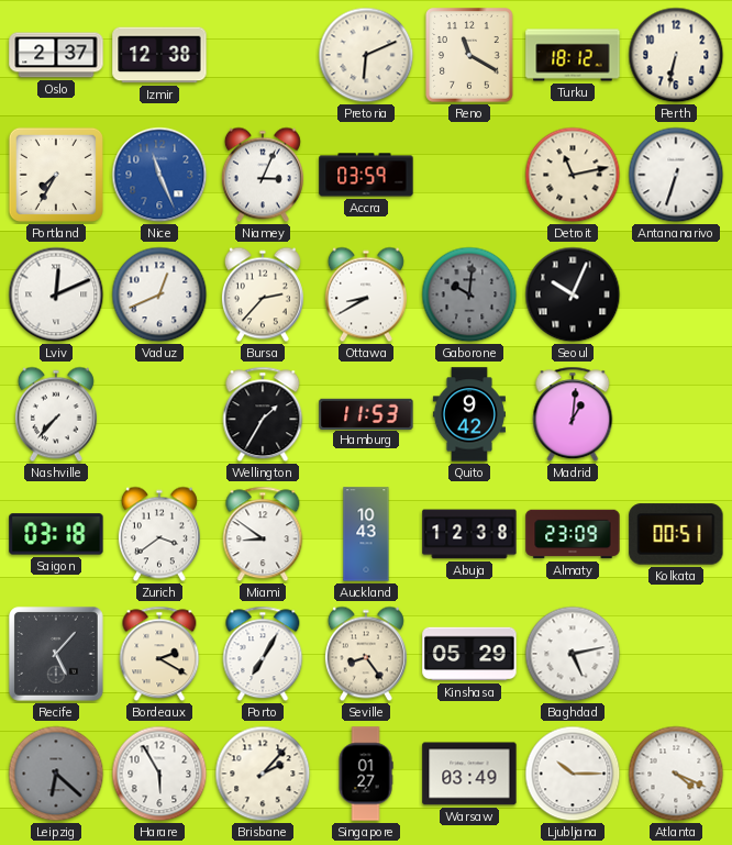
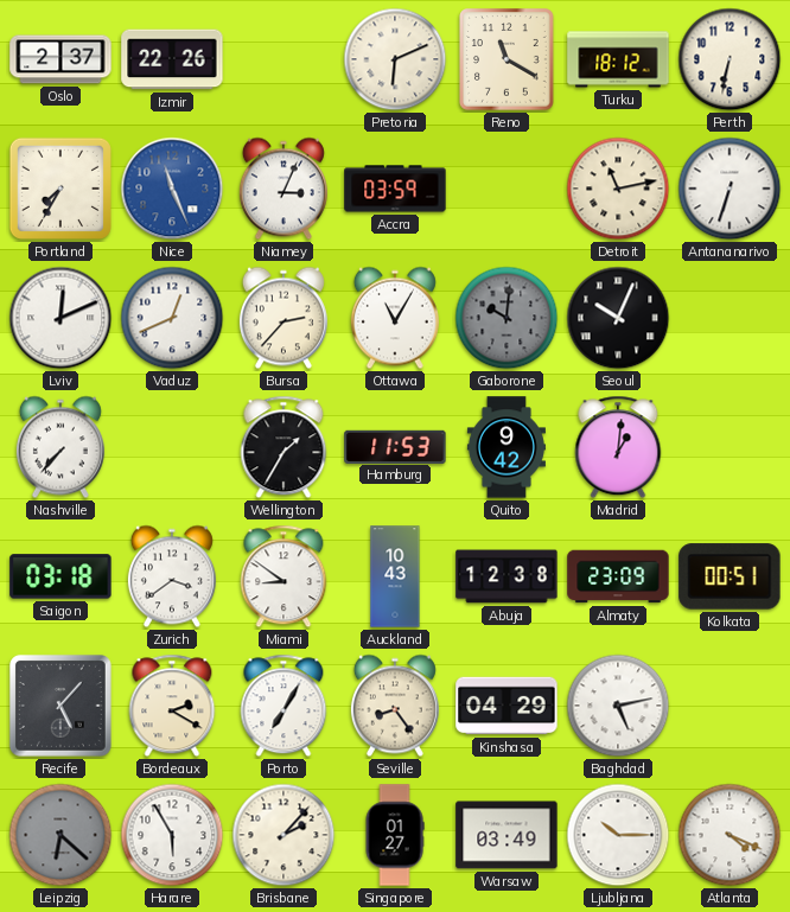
Izmir: 12:38 -> 22:26 (172, 59)
Ottawa: 8:40 -> 11:05 (395, 318)
Kinshasa: 05:29 -> 04:29 (507, 706)
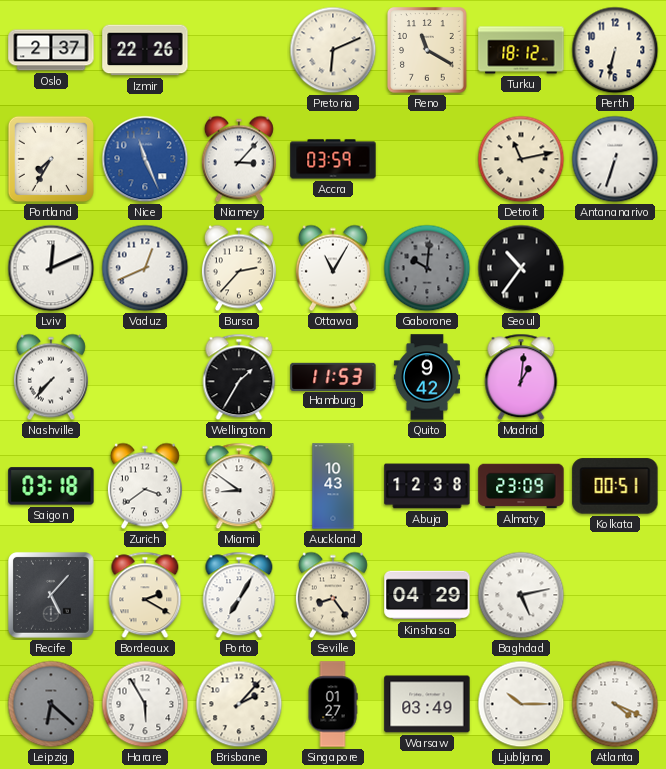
Niamey: 3:04 -> 3:07 (239, 159)
Seoul: 10:04 -> 10:36 (521, 268)
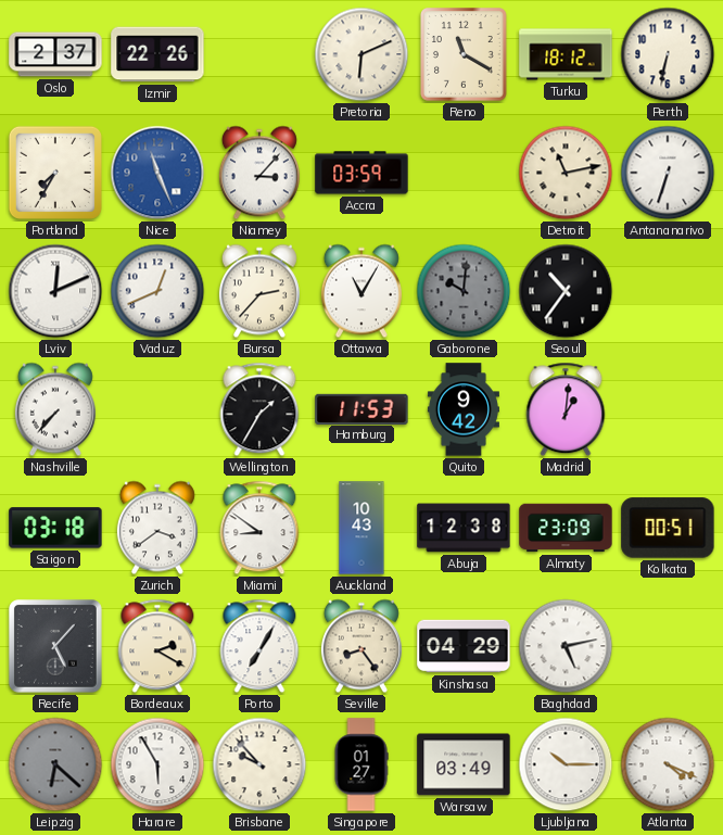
Brisbane: 2:07 -> 9:53 (259, 764)
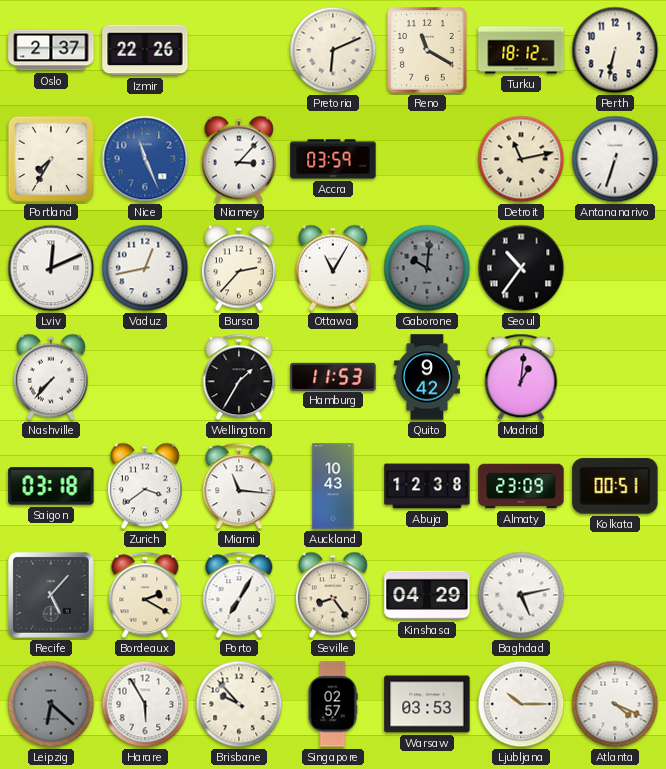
Vaduz: 12:41 -> 12:43 (145, 268)
Miami: 8:51 -> 11:16 (239, 486)
Singapore: 01:27 -> 02:57 (333, 704)
Warsaw: 03:49 -> 03:53 (427, 704)
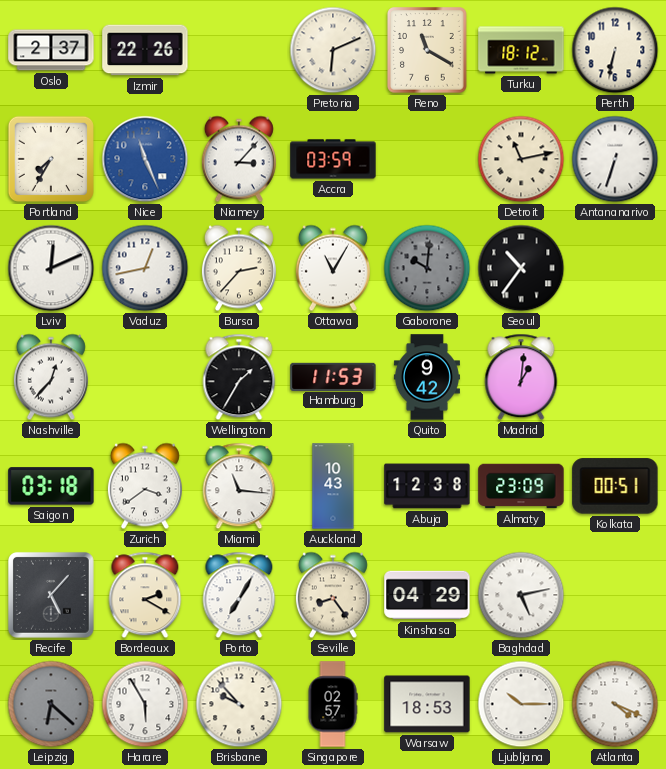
Nashville: 7:37 -> 12:37 (51, 377)
Warsaw: 03:53 -> 18:53 (427, 704)
